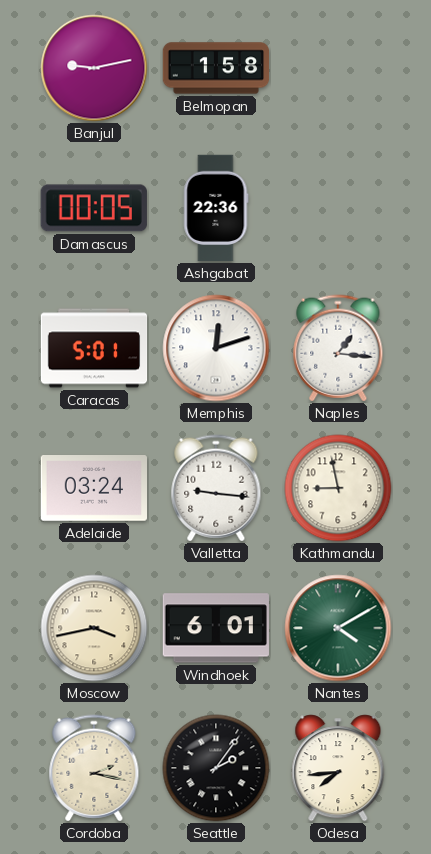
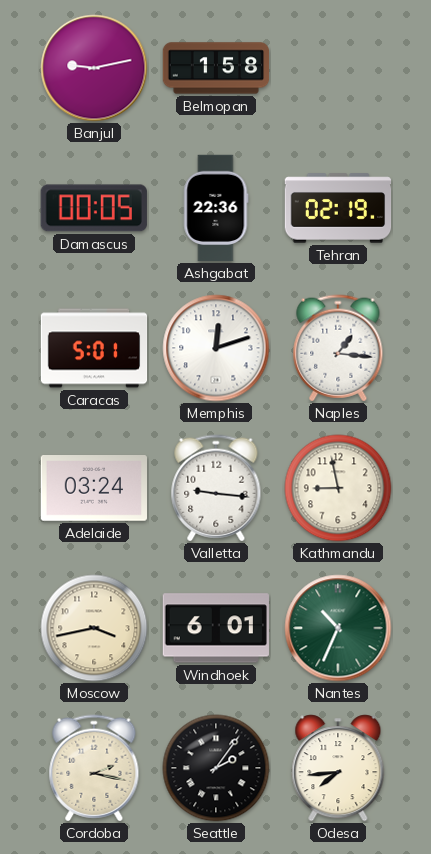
Tehran: none -> 02:19 (338, 208)
Nantes: 4:10 -> 10:34 (338, 628)
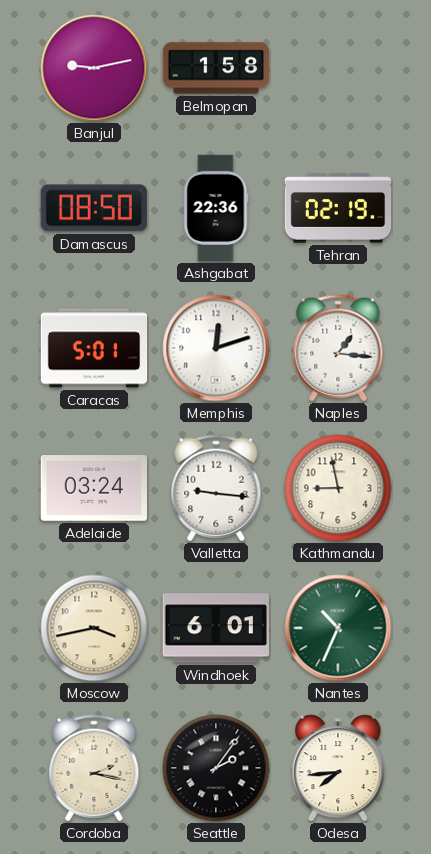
Damascus: 00:05 -> 08:50 (94, 208)
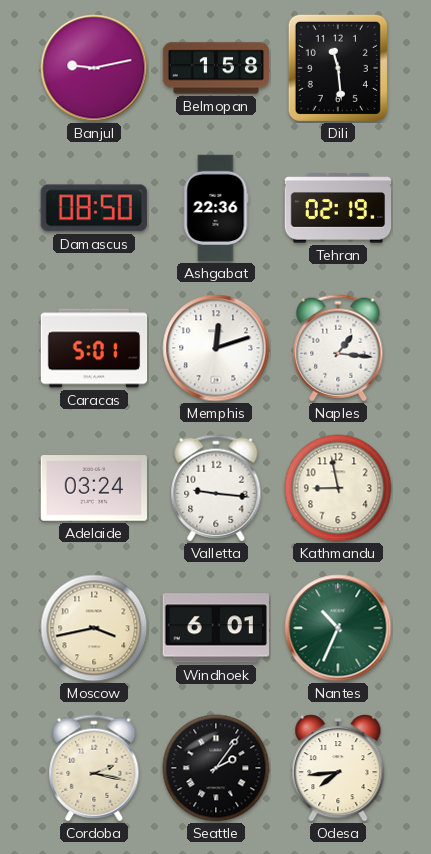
Dili: none -> 11:29 (338, 68)
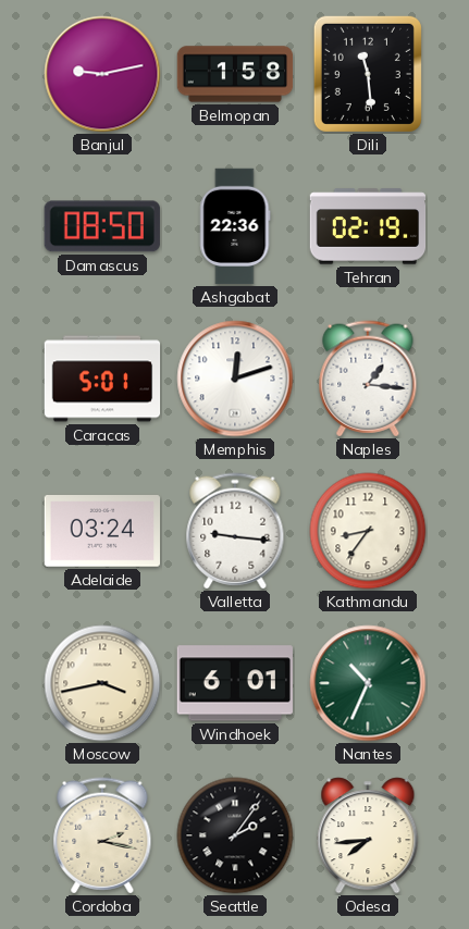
Kathmandu: 8:58 -> 8:36 (368, 531)
